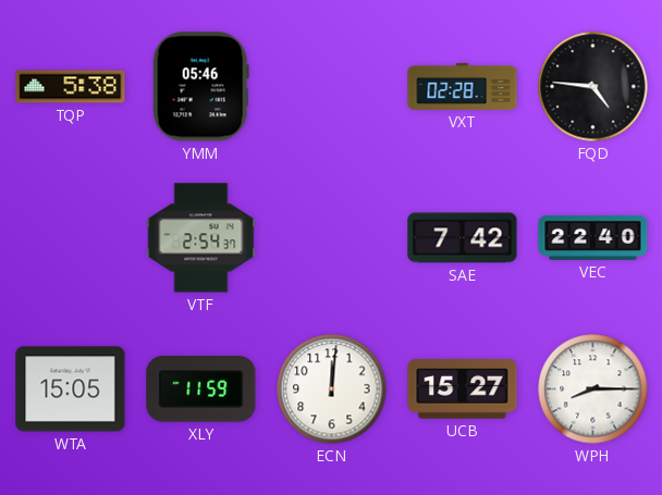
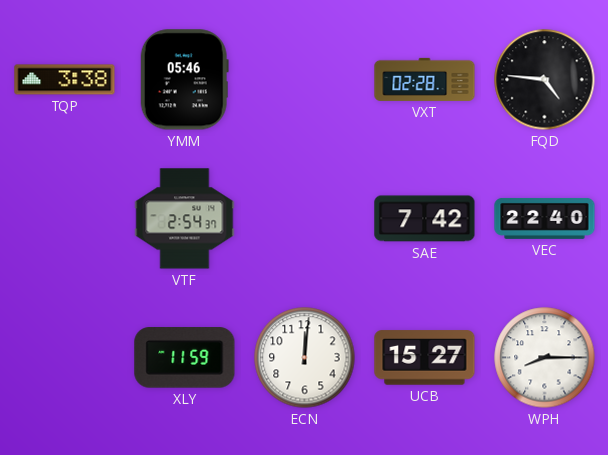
TQP: 5:38 -> 3:38 (65, 80)
WTA: 15:05 -> none (71, 389)
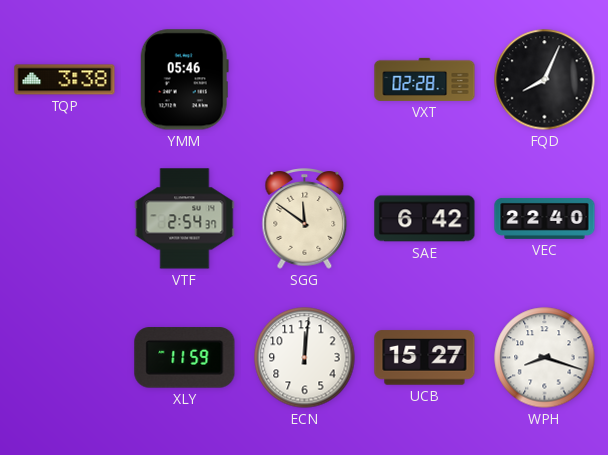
FQD: 4:46 -> 8:04 (545, 80)
SGG: none -> 11:51 (305, 219)
SAE: 7:42 -> 6:42 (425, 219)
WPH: 8:15 -> 8:18 (545, 358)
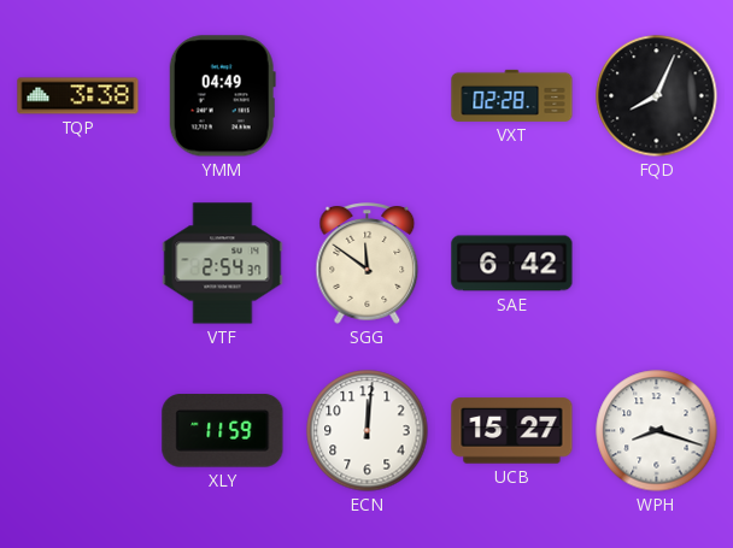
YMM: 05:46 -> 04:49 (222, 96)
VEC: 22:40 -> none (545, 218)
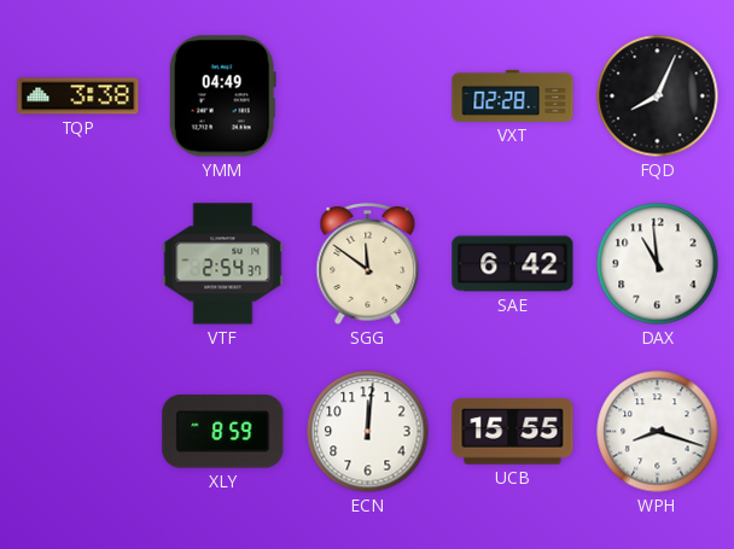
DAX: none -> 10:59 (658, 264)
XLY: 11:59 -> 8:59 (223, 432)
UCB: 15:27 -> 15:55 (513, 432)
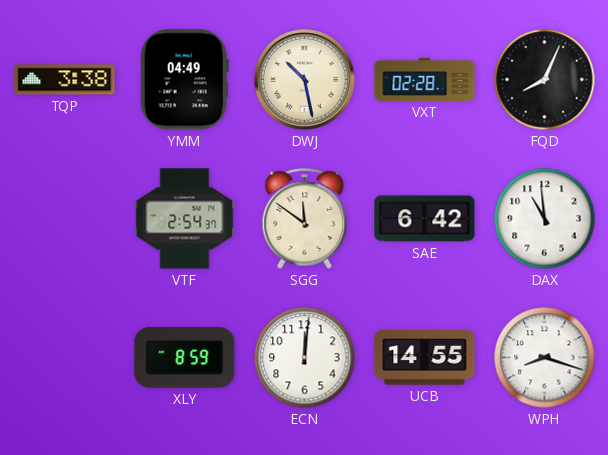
DWJ: none -> 10:28 (305, 80)
UCB: 15:55 -> 14:55 (425, 358)
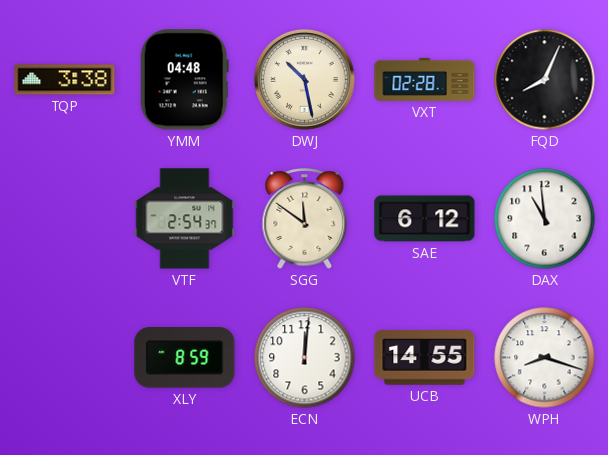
YMM: 04:49 -> 04:48 (184, 80)
SAE: 6:42 -> 6:12 (425, 219)
